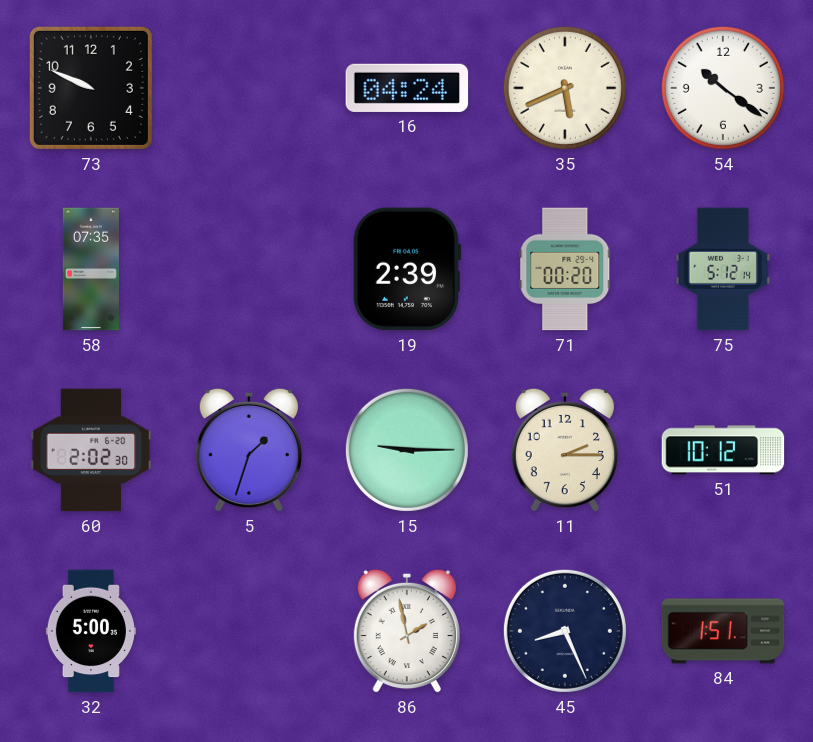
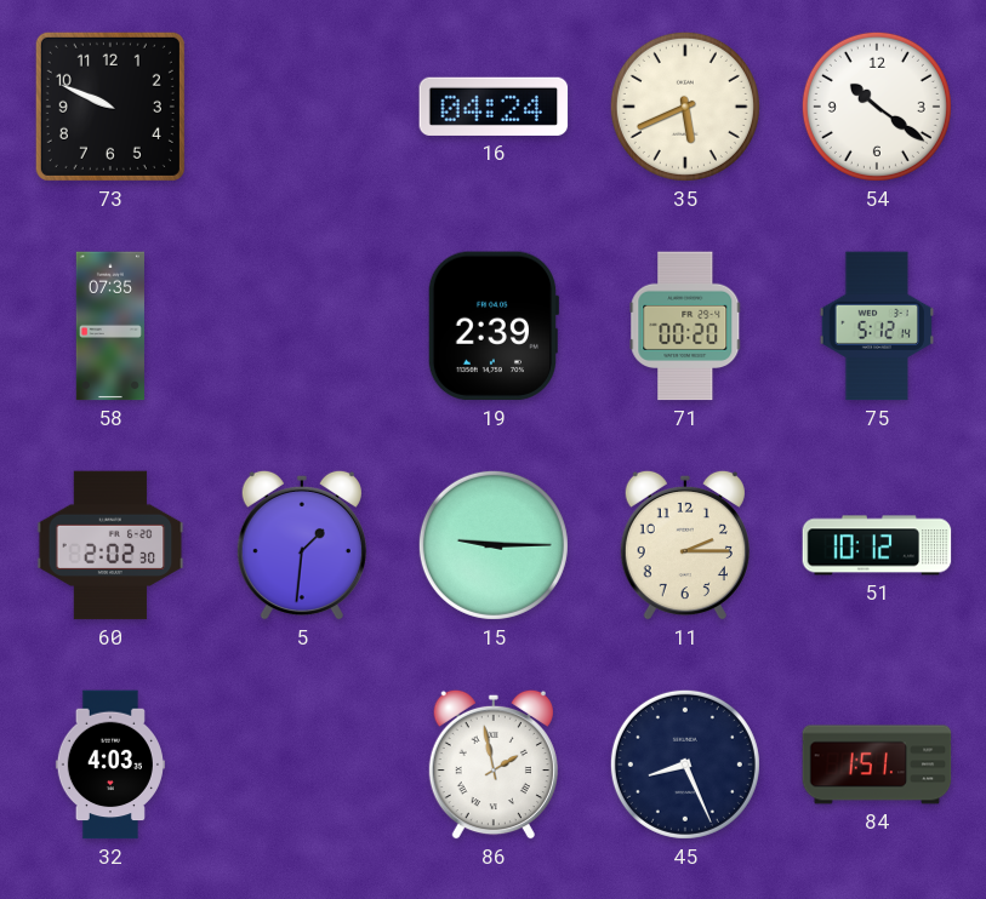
5: 1:33 -> 1:31 (302, 545)
32: 5:00 -> 4:03 (110, 765)
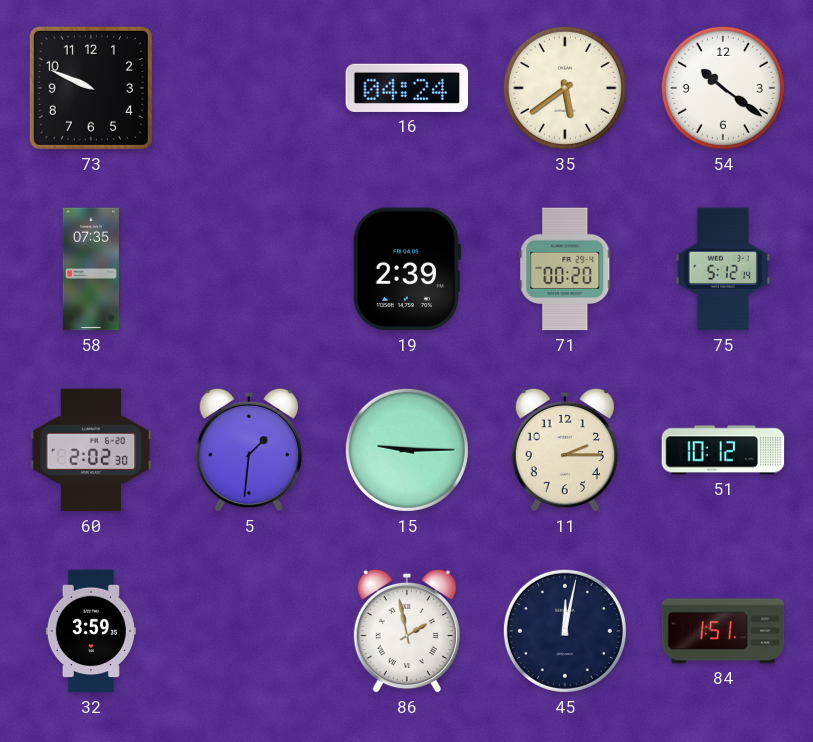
35: 5:41 -> 5:39 (565, 88)
32: 4:03 -> 3:59 (91, 631)
45: 8:26 -> 12:02 (565, 631)
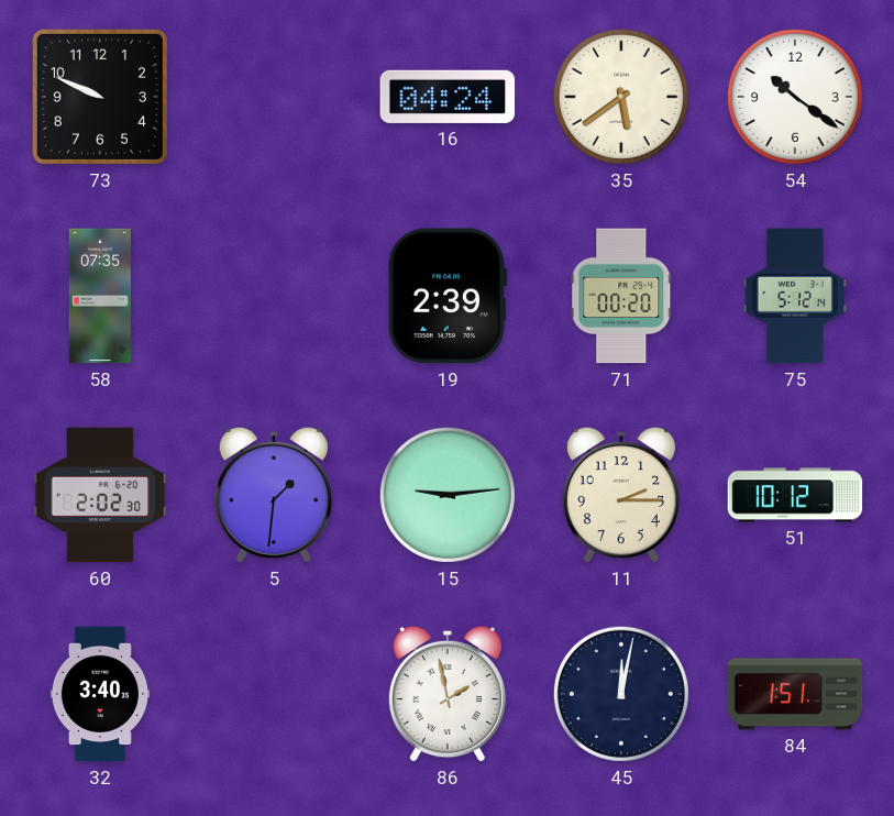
15: 9:15 -> 9:14 (448, 495)
32: 3:59 -> 3:40 (100, 694)
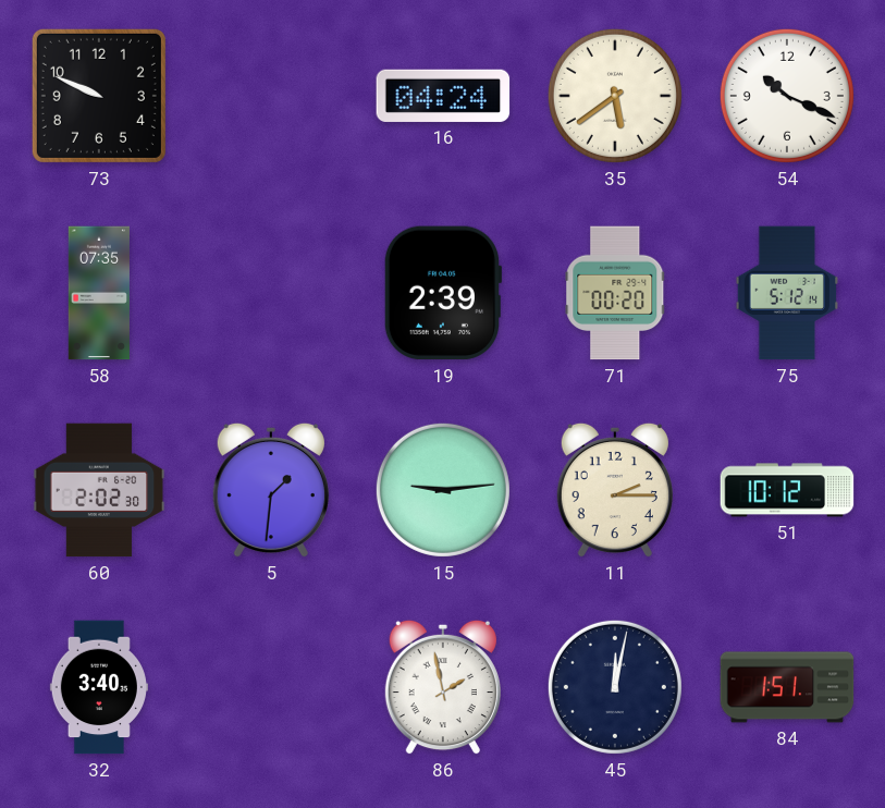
54: 10:21 -> 10:19 (787, 96)
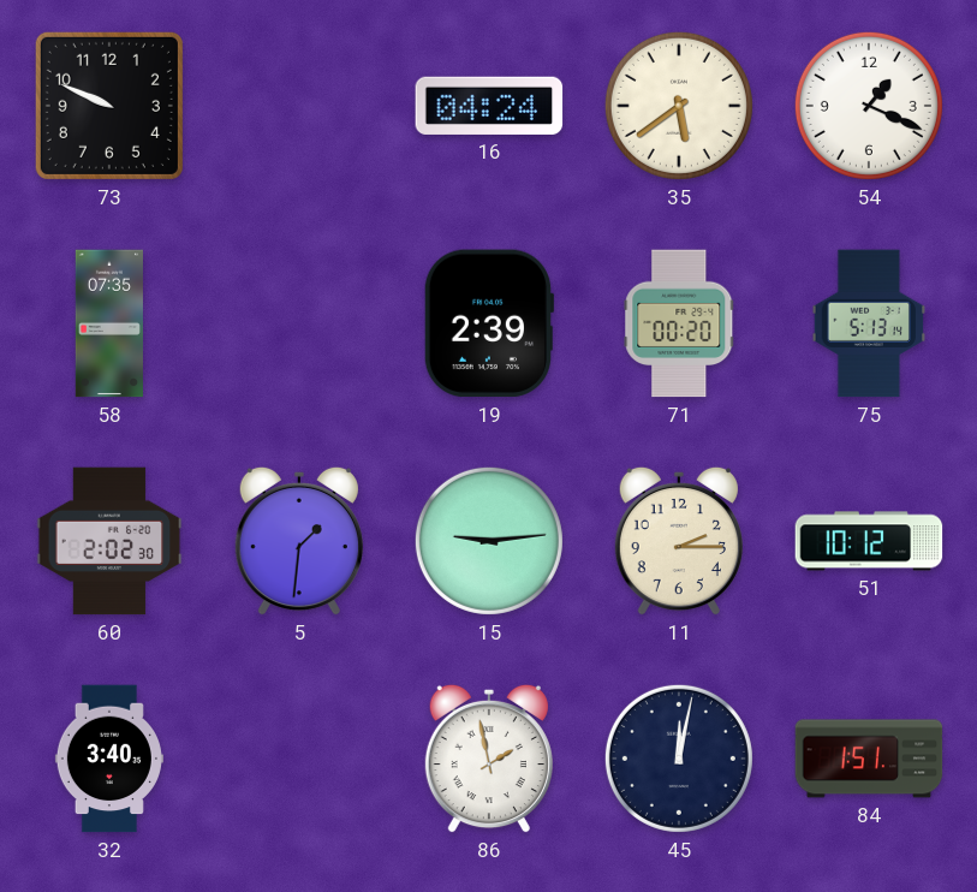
54: 10:19 -> 1:19 (869, 106)
75: 5:12 -> 5:13 (868, 323)
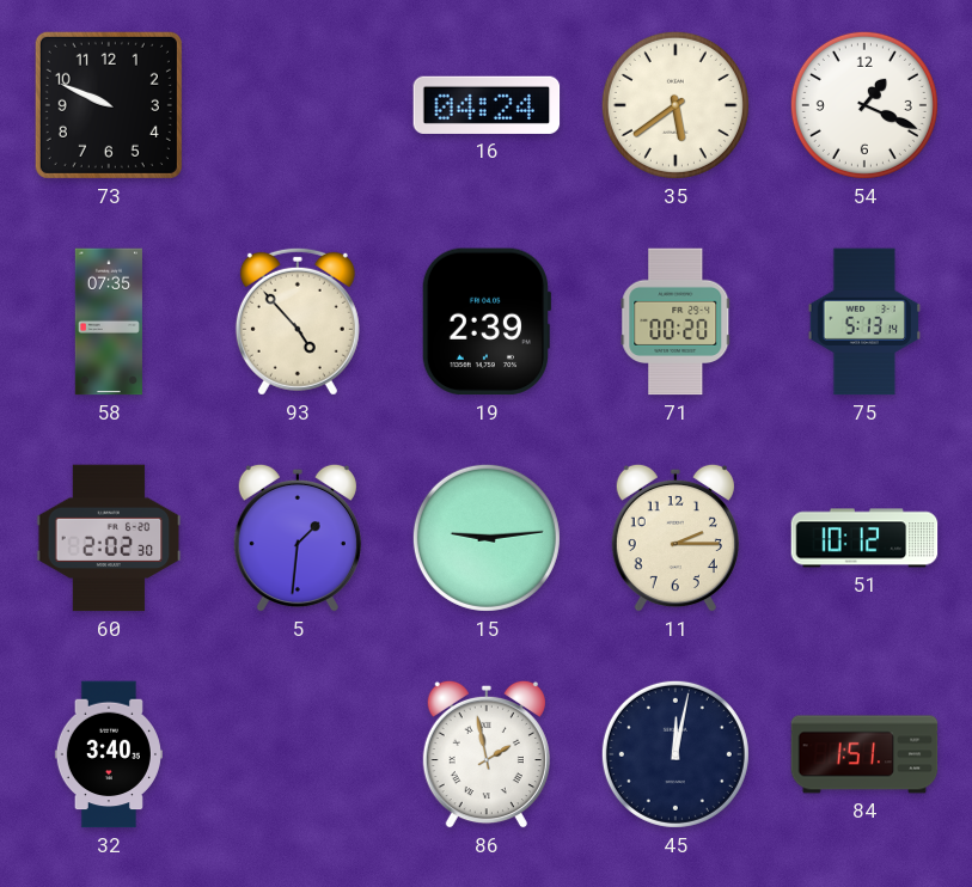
93: none -> 4:53 (298, 322)
